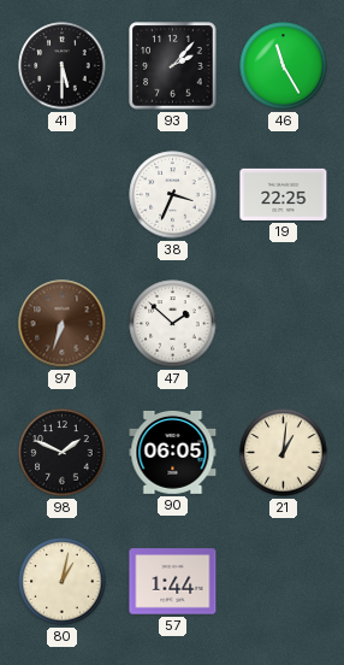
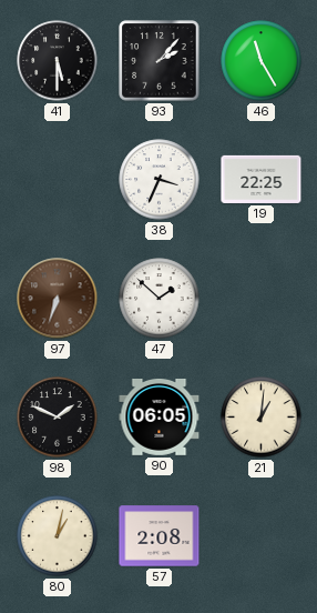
57: 1:44 -> 2:08 (160, 536)
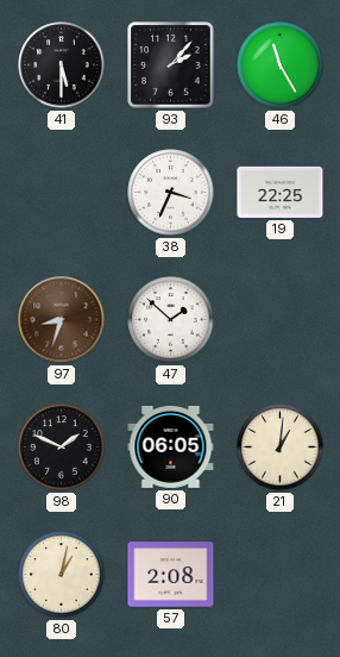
97: 6:33 -> 8:33 (62, 320)
